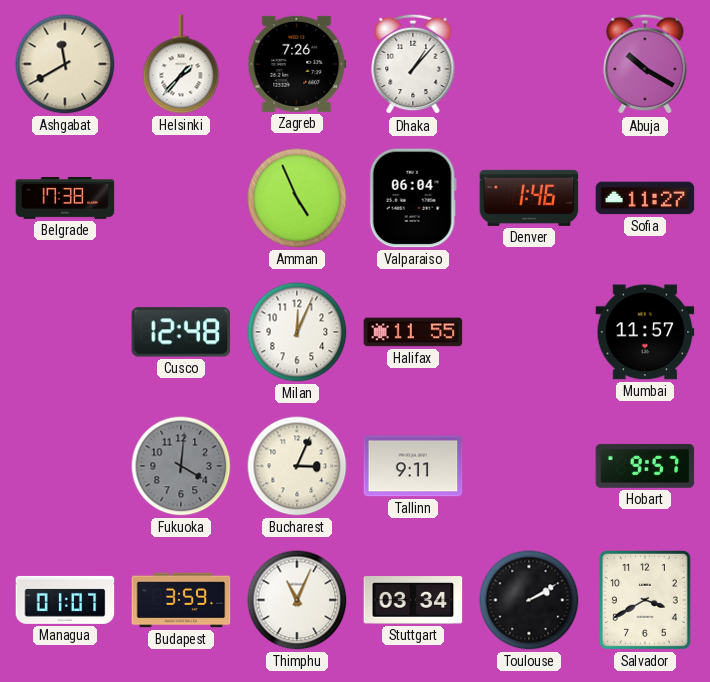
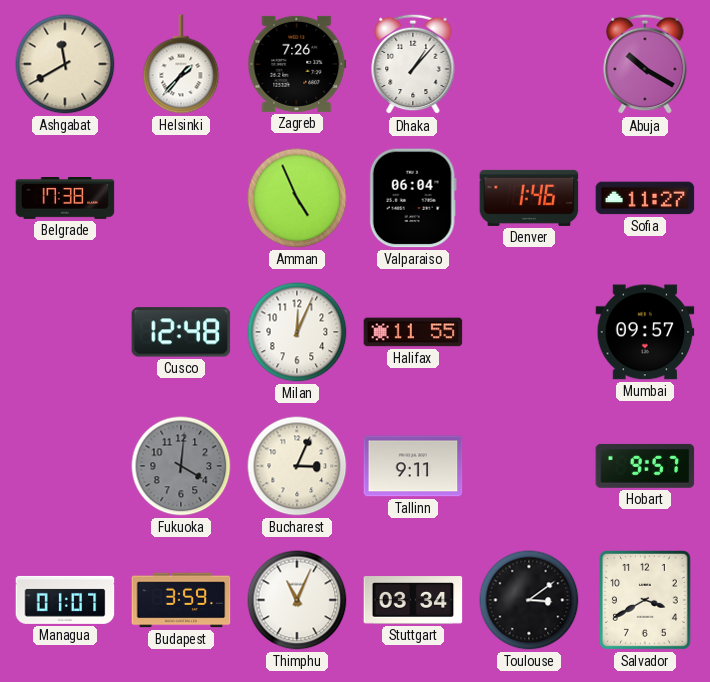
Mumbai: 11:57 -> 09:57 (645, 332)
Toulouse: 2:10 -> 3:09 (529, 600)
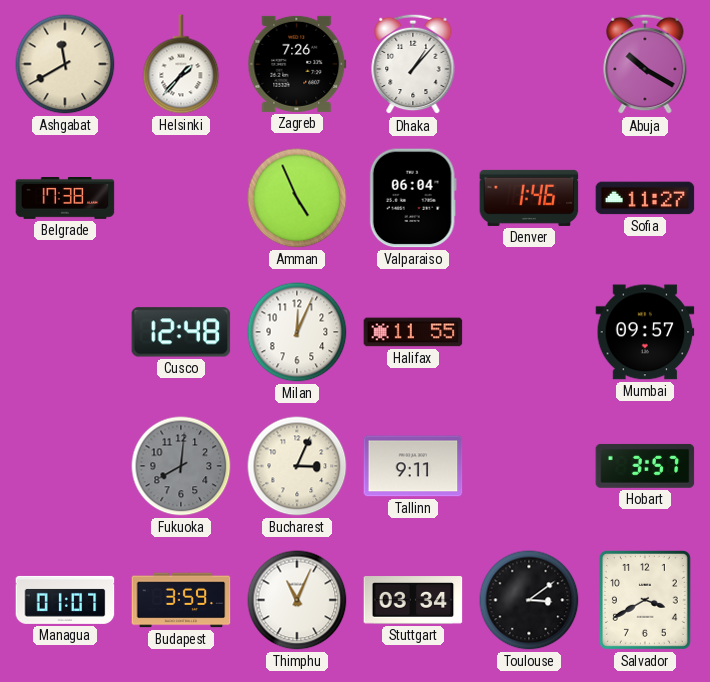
Fukuoka: 4:01 -> 8:01 (181, 466)
Hobart: 9:57 -> 3:57 (645, 466)
